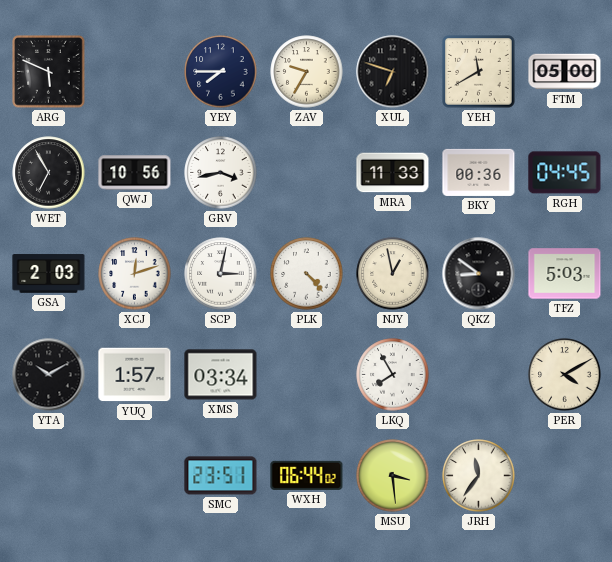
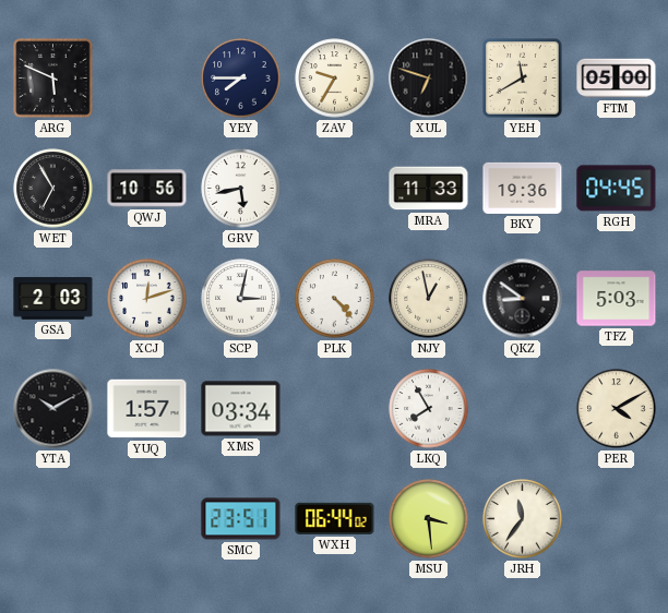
GRV: 3:43 -> 5:43 (241, 189)
BKY: 00:36 -> 19:36 (523, 188)
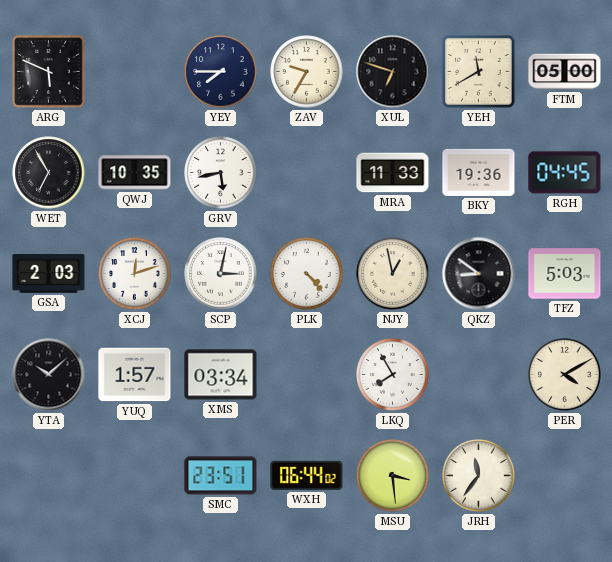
QWJ: 10:56 -> 10:35 (135, 173)
YTA: 10:10 -> 10:08 (49, 375)
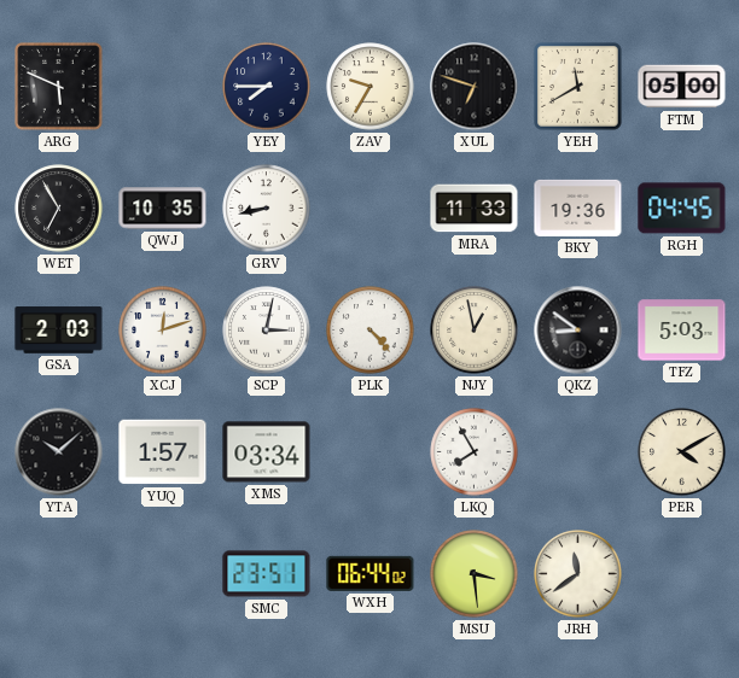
GRV: 5:43 -> 8:43 (267, 209)
JRH: 11:36 -> 11:39 (578, 574)
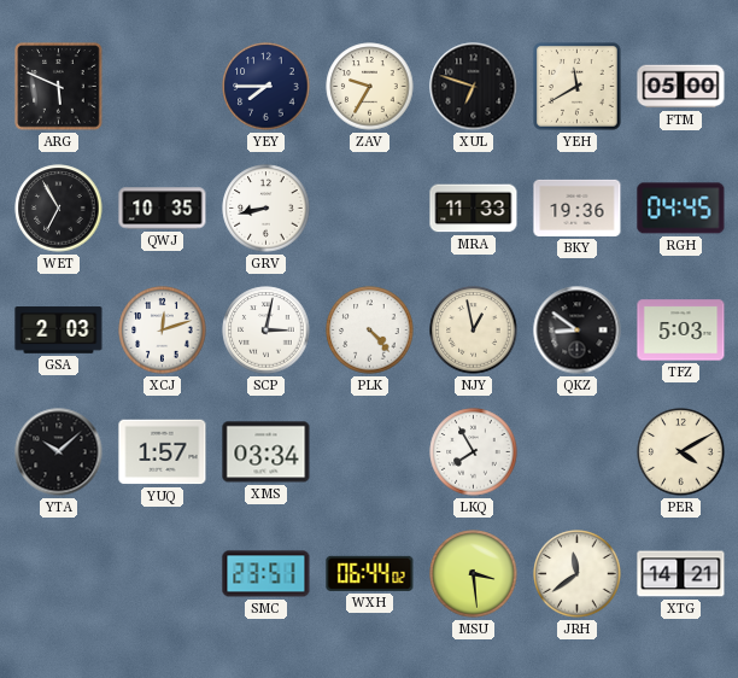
XTG: none -> 14:21 (681, 574)
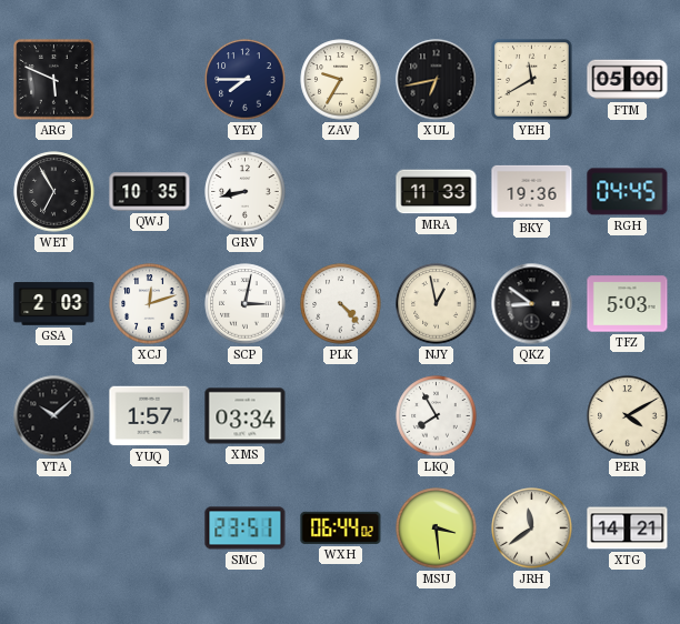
XUL: 6:48 -> 6:43 (437, 80)
